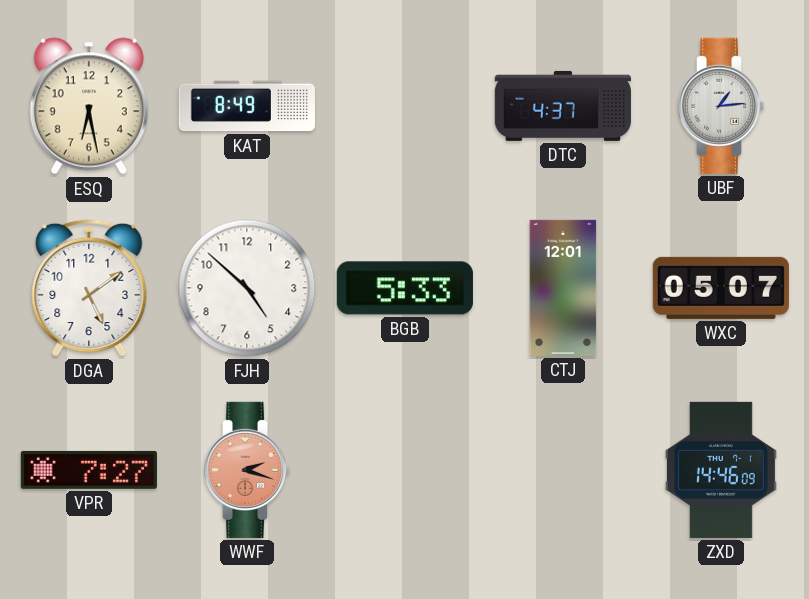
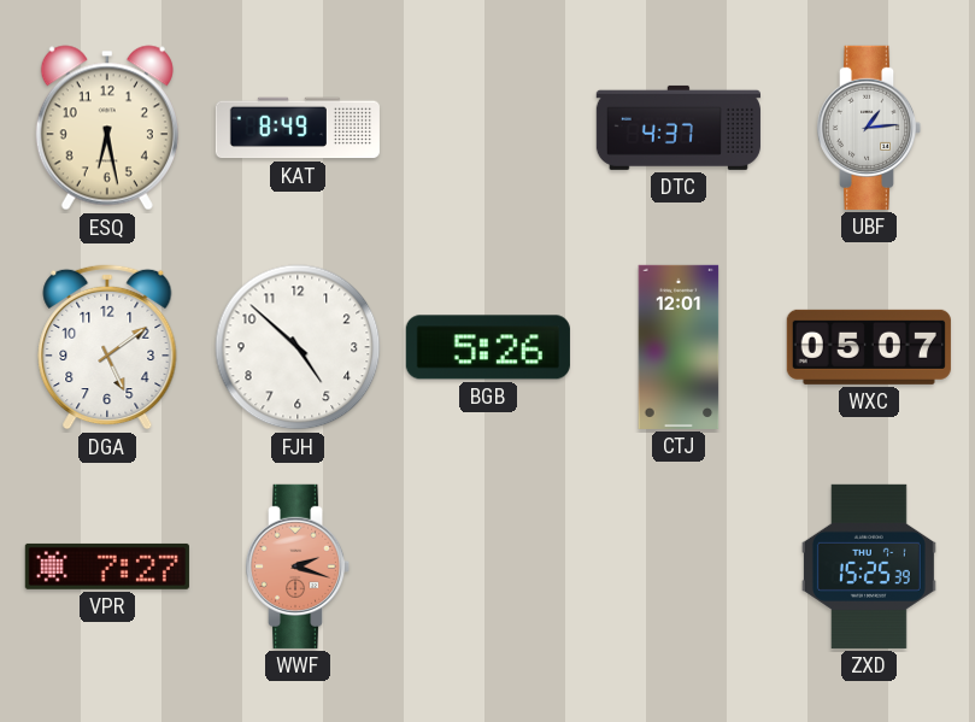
BGB: 5:33 -> 5:26 (488, 347)
ZXD: 14:46 -> 15:25 (869, 567)
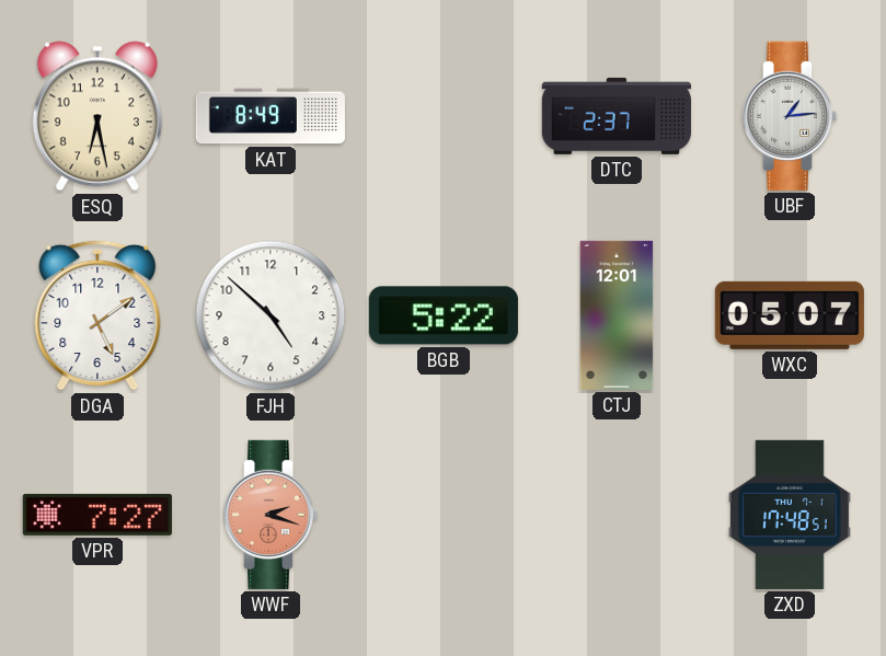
DTC: 4:37 -> 2:37 (617, 116)
BGB: 5:26 -> 5:22 (444, 315)
ZXD: 15:25 -> 17:48 (790, 515)
